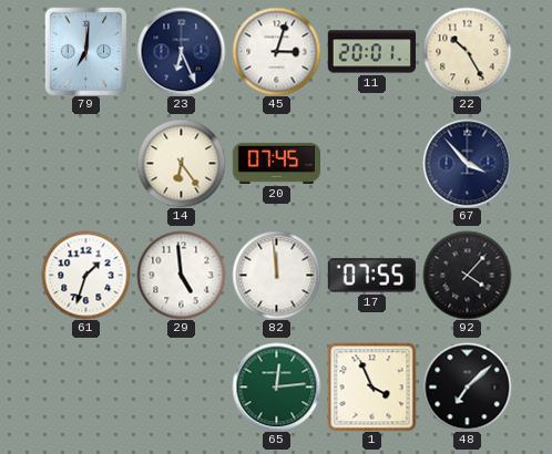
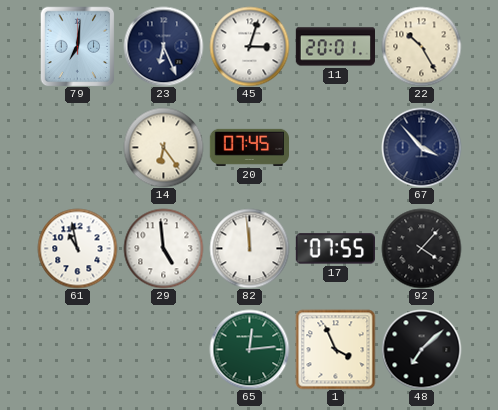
61: 1:33 -> 10:58 (77, 248)
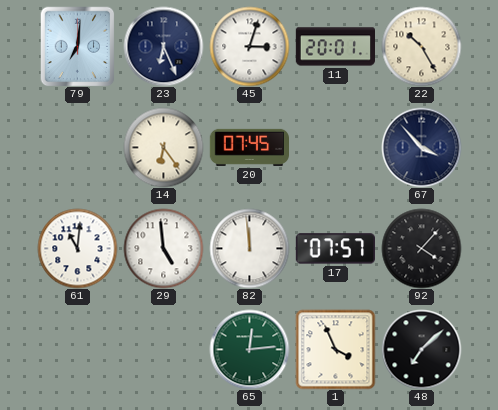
61: 10:58 -> 11:01 (77, 248)
17: 07:55 -> 07:57 (335, 249)
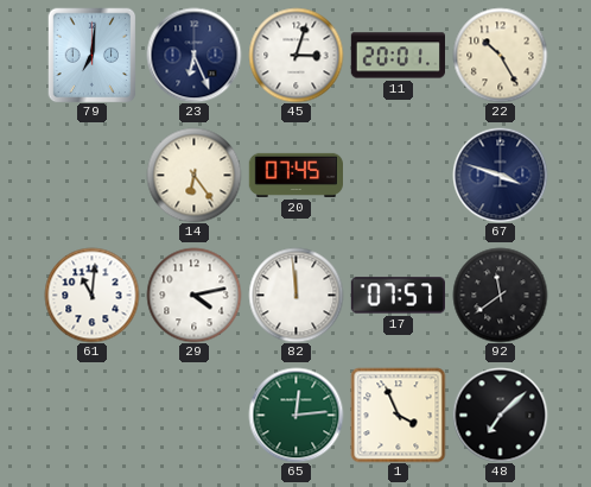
67: 3:53 -> 3:48 (500, 175)
29: 4:59 -> 4:13 (193, 295)
92: 4:07 -> 11:39 (500, 295)
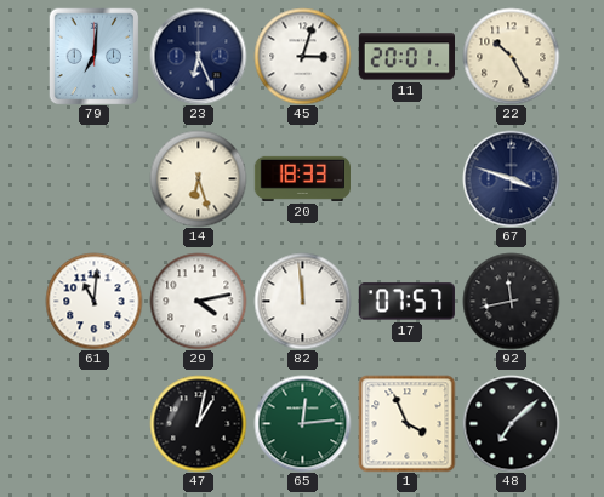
14: 6:24 -> 6:27 (198, 178)
20: 07:45 -> 18:33 (302, 178)
92: 11:39 -> 11:43 (511, 301)
47: none -> 1:02 (198, 423)
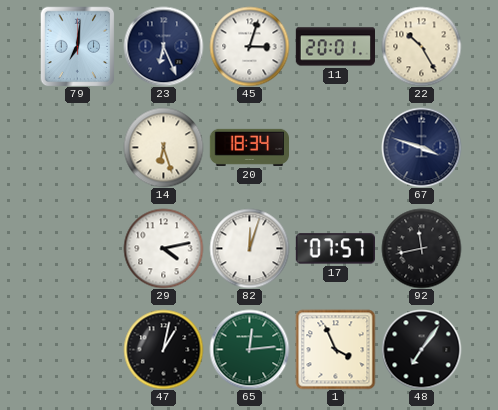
20: 18:33 -> 18:34 (249, 147)
61: 11:01 -> none (93, 301)
82: 11:59 -> 12:03 (249, 248)
48: 7:08 -> 7:06 (421, 349)
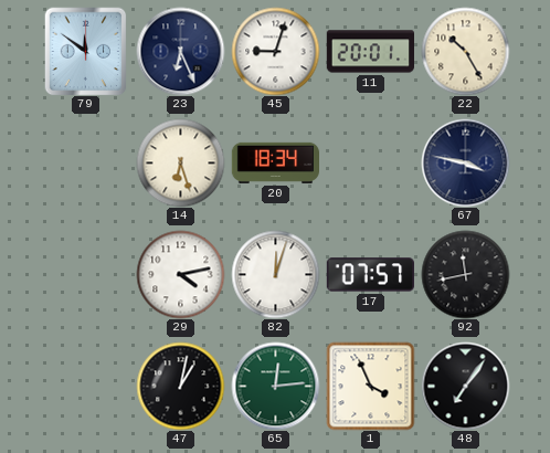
79: 7:01 -> 11:51 (86, 51)
45: 3:03 -> 9:03 (275, 51)
67: 3:48 -> 3:47 (465, 162)
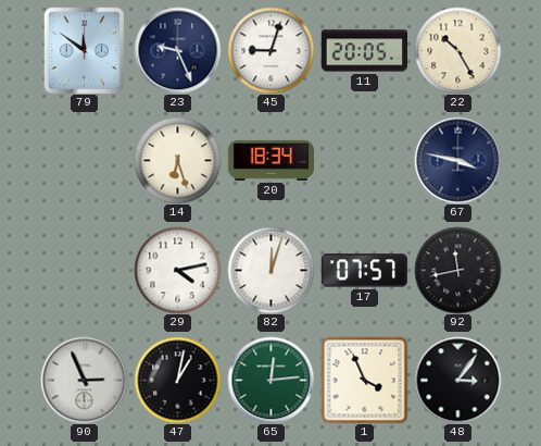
23: 6:26 -> 9:26 (177, 50)
11: 20:01 -> 20:05 (364, 51)
90: none -> 2:56 (84, 380)
48: 7:06 -> 3:06 (457, 380)
